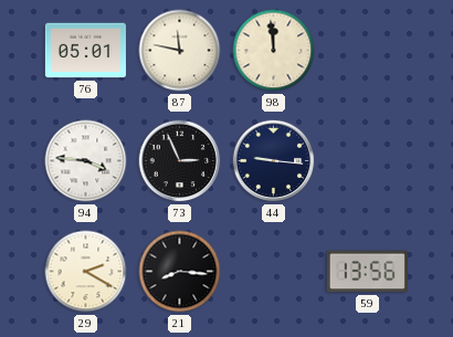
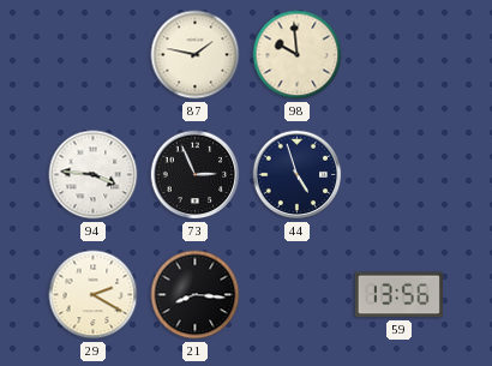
76: 05:01 -> none (85, 51)
87: 11:47 -> 1:47 (196, 55)
98: 11:59 -> 9:59 (298, 55)
44: 9:16 -> 4:57 (298, 175)
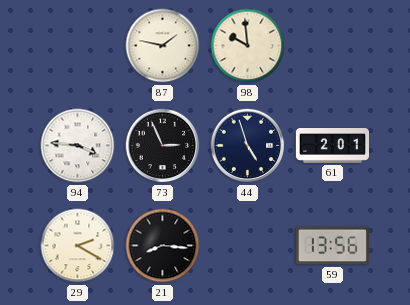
61: none -> 2:01 (332, 146)
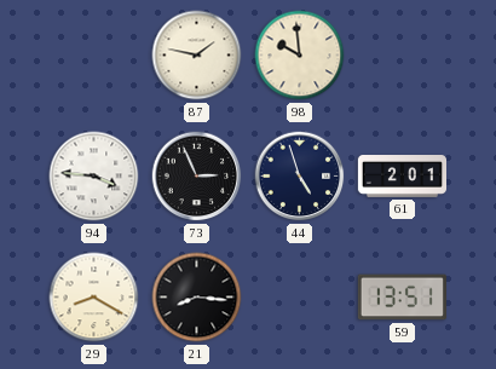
29: 2:20 -> 8:20 (94, 298)
59: 13:56 -> 13:51 (402, 298)
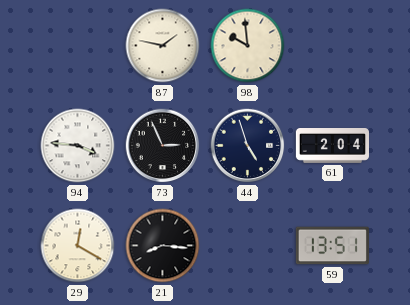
61: 2:01 -> 2:04 (332, 146)
29: 8:20 -> 12:20 (78, 246)
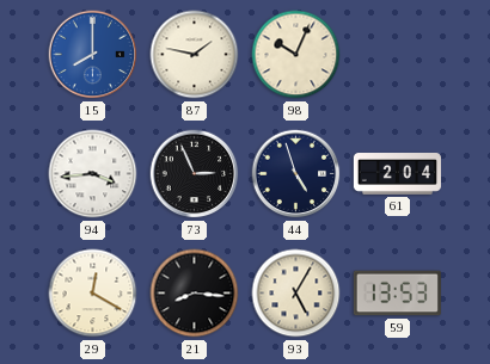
15: none -> 8:00 (93, 55)
98: 9:59 -> 10:04 (296, 55)
94: 3:46 -> 3:44 (93, 174)
93: none -> 5:05 (296, 294)
59: 13:51 -> 13:53 (397, 294)
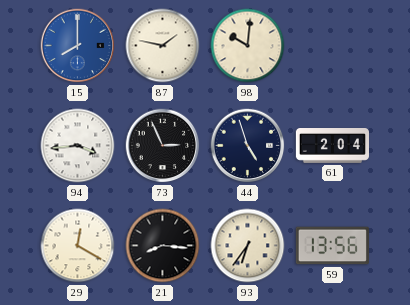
98: 10:04 -> 10:01 (248, 46)
93: 5:05 -> 6:36 (248, 246)
59: 13:53 -> 13:56 (332, 246)
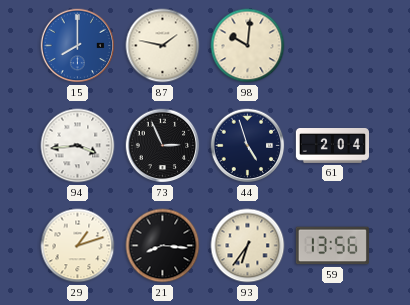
29: 12:20 -> 1:12 (78, 246)
